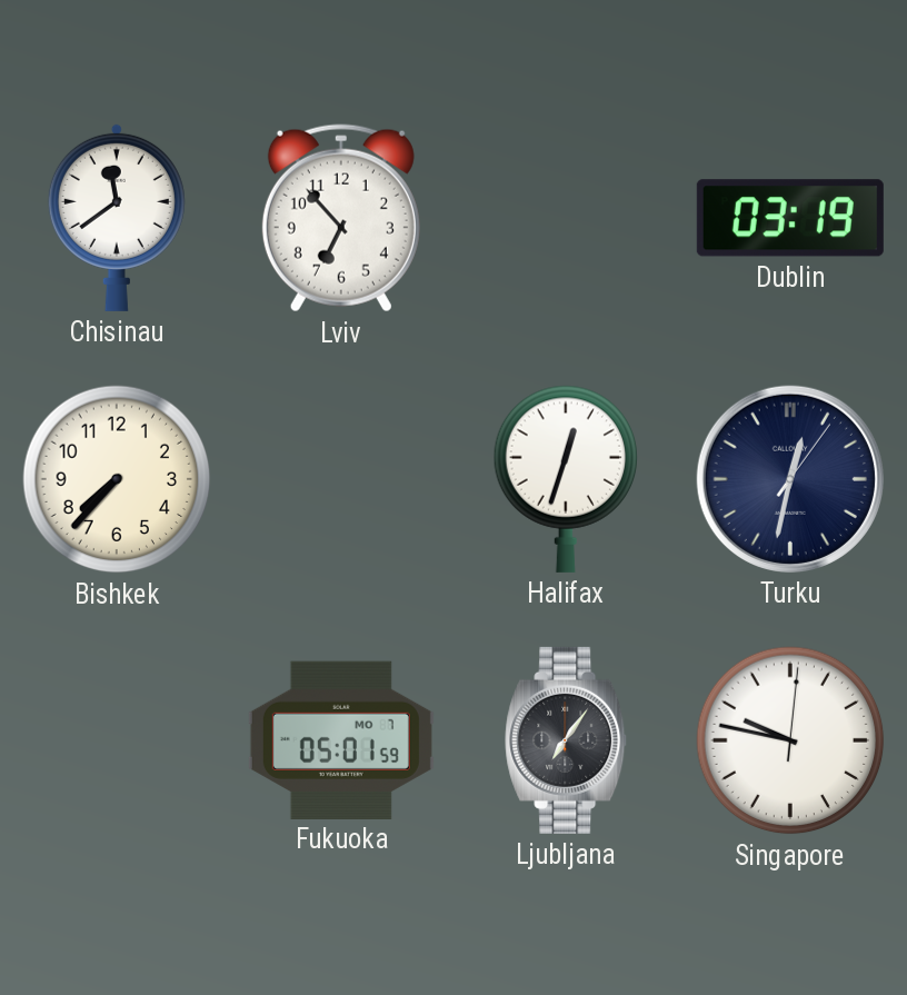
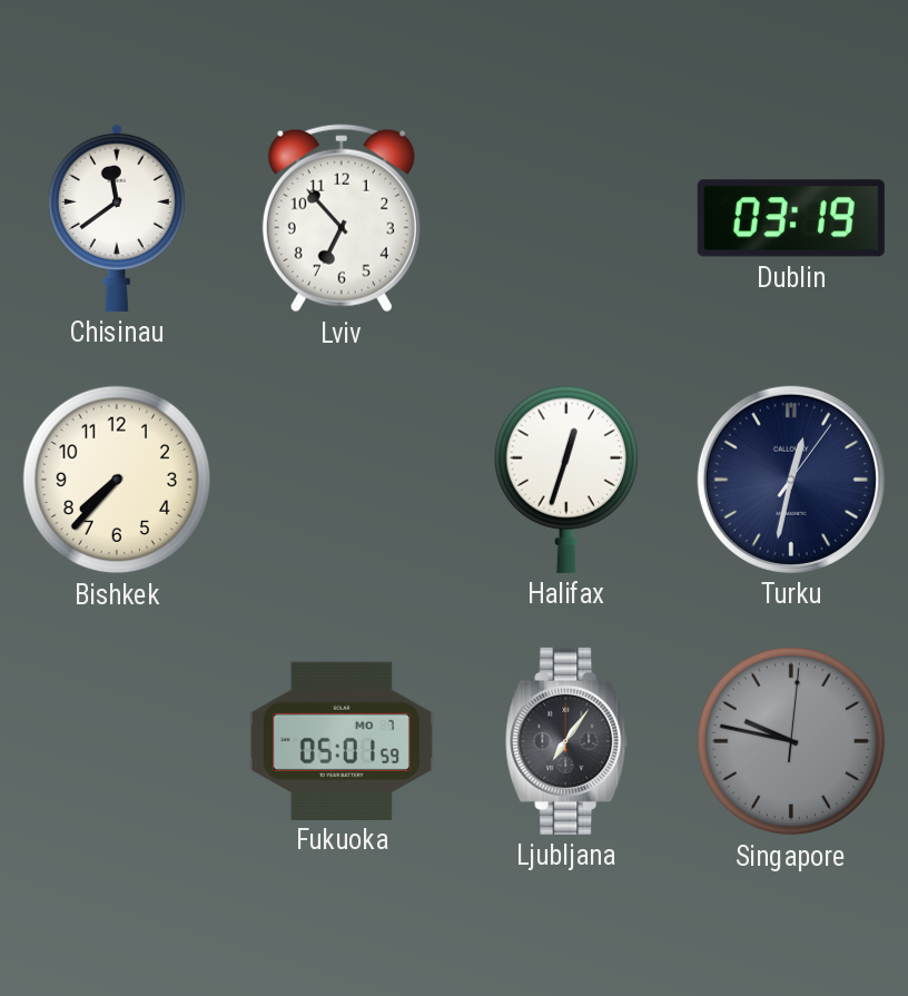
Singapore dial: white -> grey (791, 741)
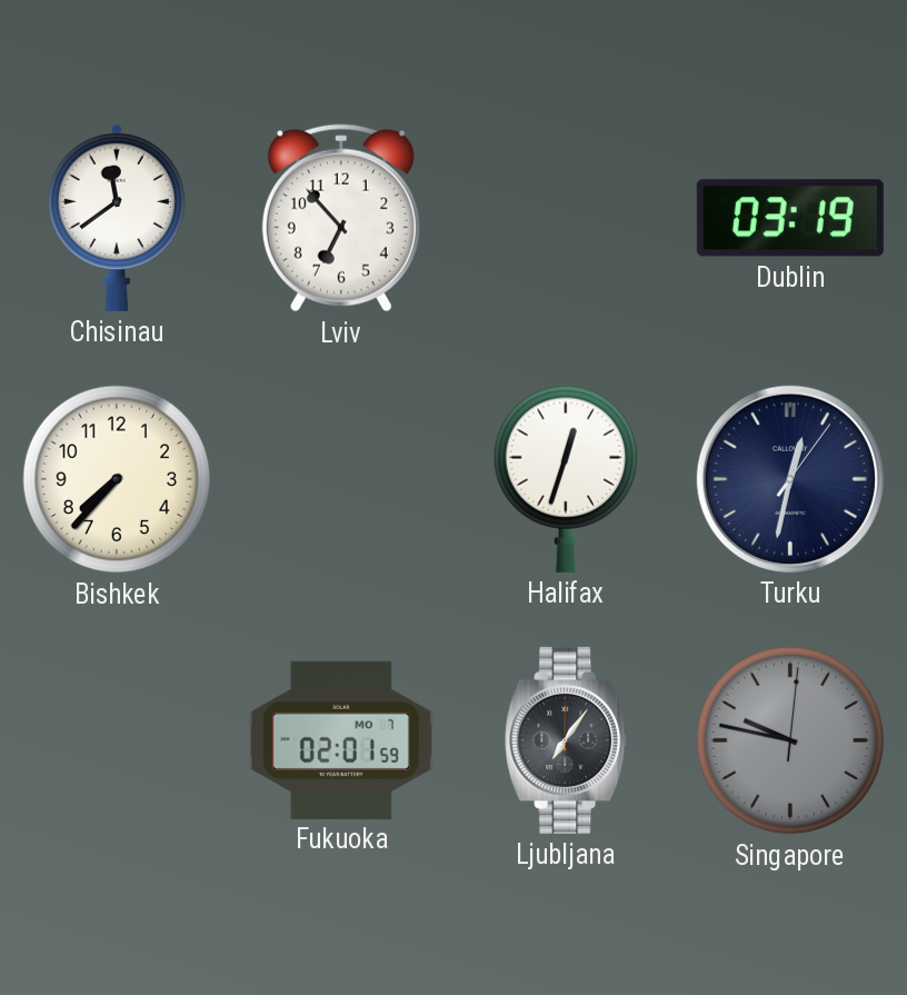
Fukuoka: 05:01 -> 02:01 (341, 739)
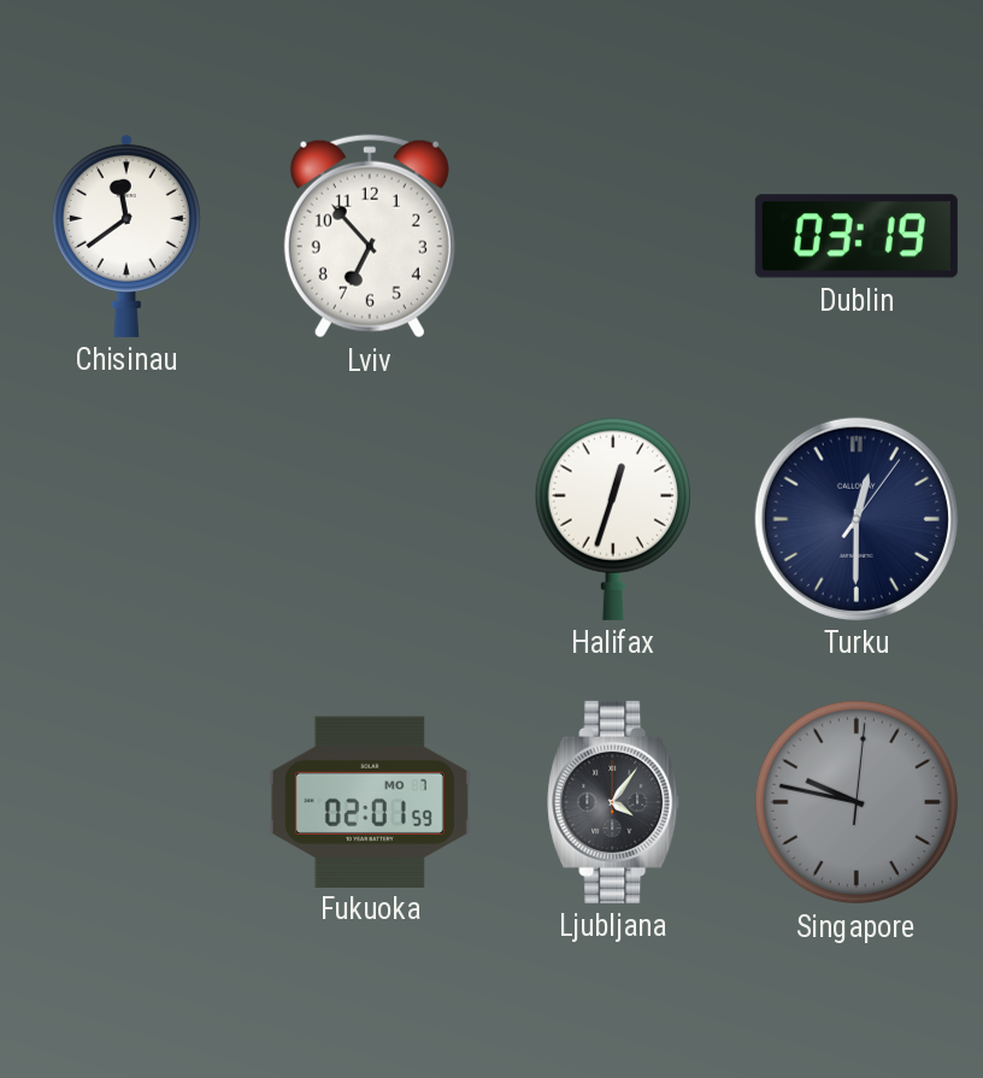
Bishkek: 7:37 -> none (117, 479)
Turku: 12:32 -> 12:30 (857, 519)
Ljubljana: 7:06 -> 4:06 (614, 802)
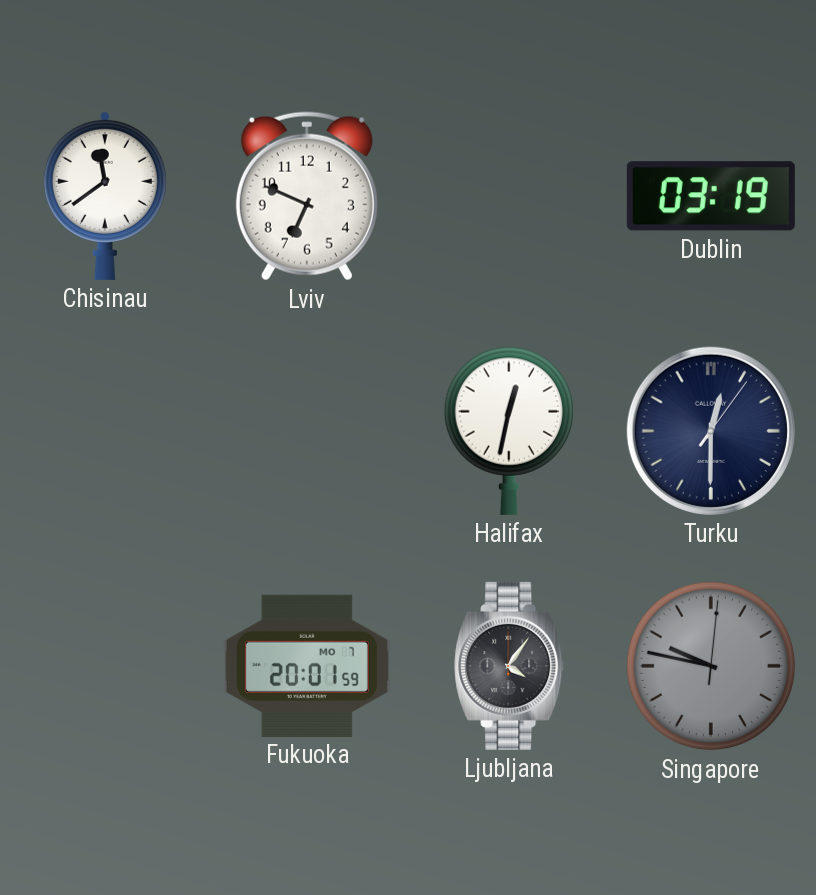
Lviv: 6:53 -> 6:49 (307, 196)
Halifax: 12:33 -> 12:32 (508, 431)
Fukuoka: 02:01 -> 20:01 (307, 665)
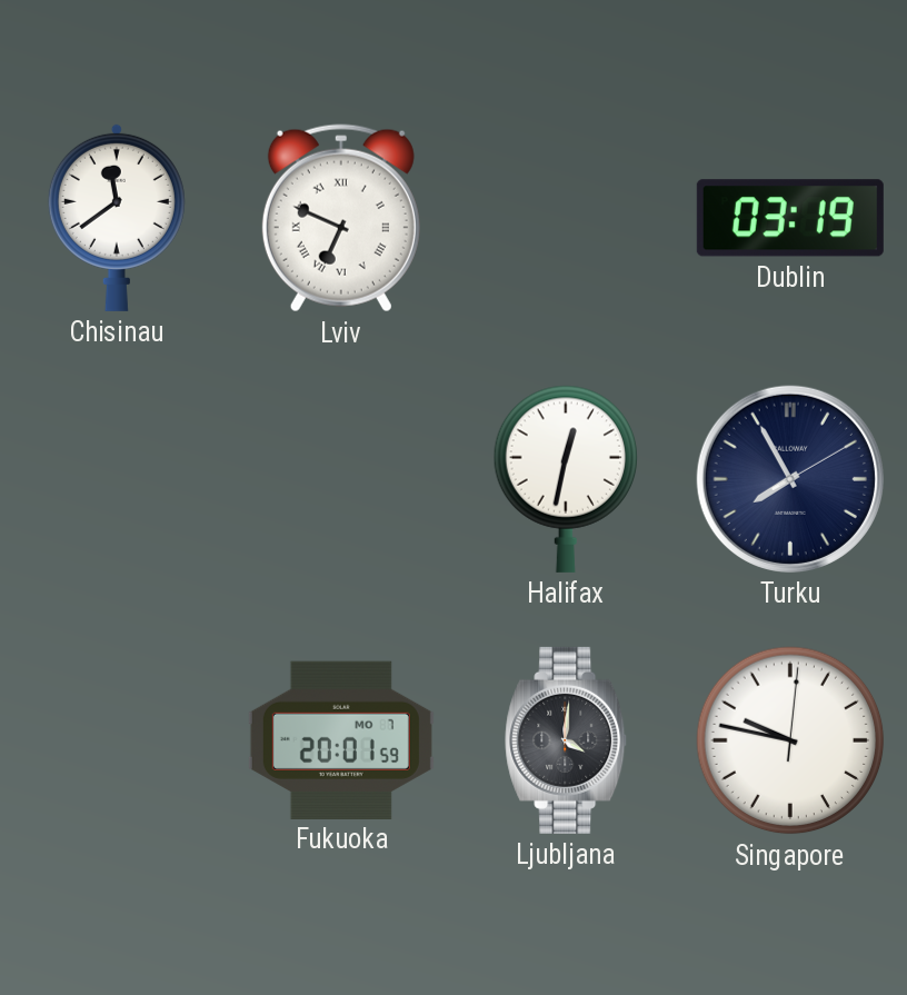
Lviv numerals: Arabic -> Roman (341, 218)
Turku: 12:30 -> 7:55 (790, 479)
Ljubljana: 4:06 -> 4:01 (567, 740)
Singapore dial: grey -> white (790, 740)
